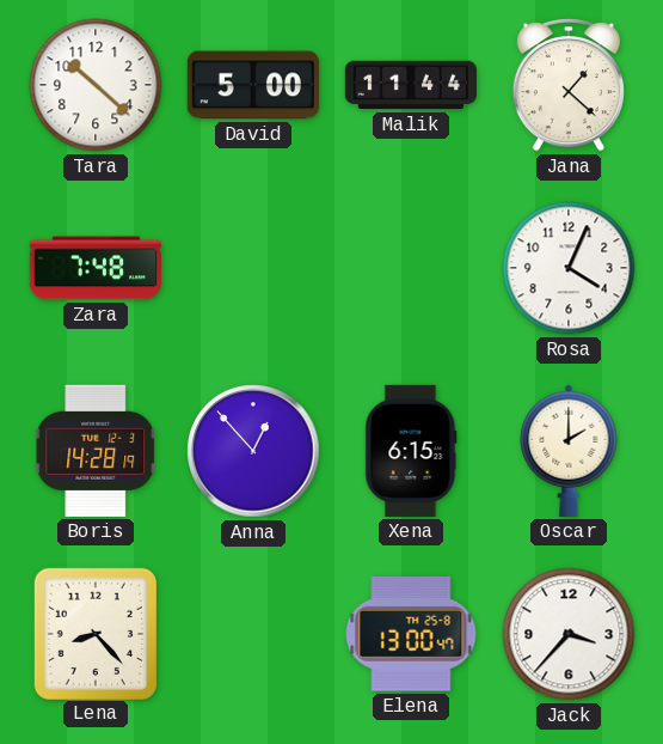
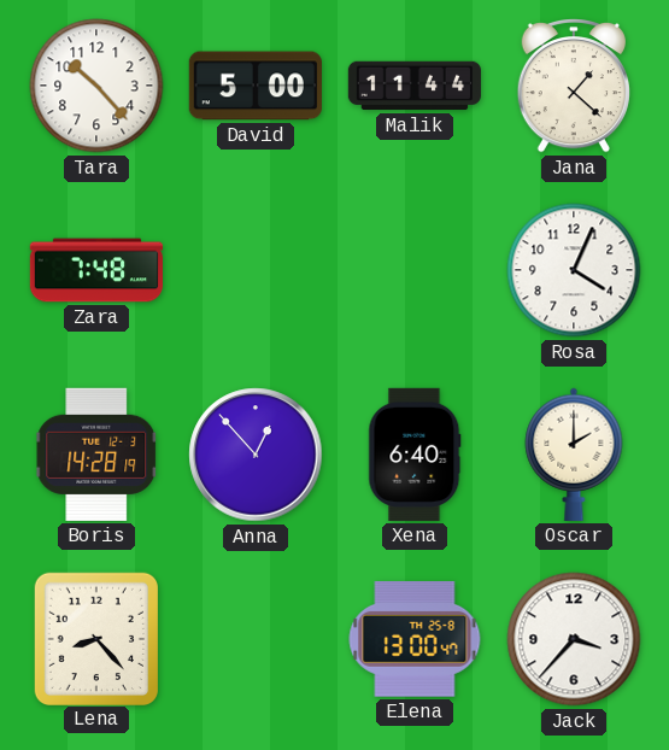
Tara: 10:22 -> 10:23 (96, 86)
Xena: 6:15 -> 6:40 (415, 455)
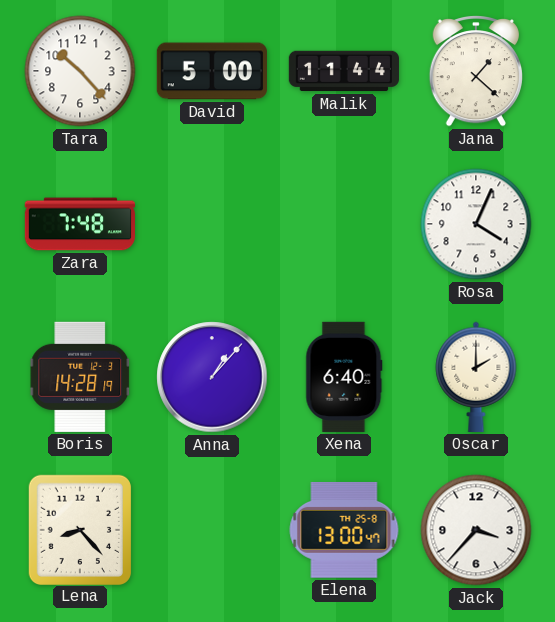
Anna: 12:53 -> 1:07 (212, 377)
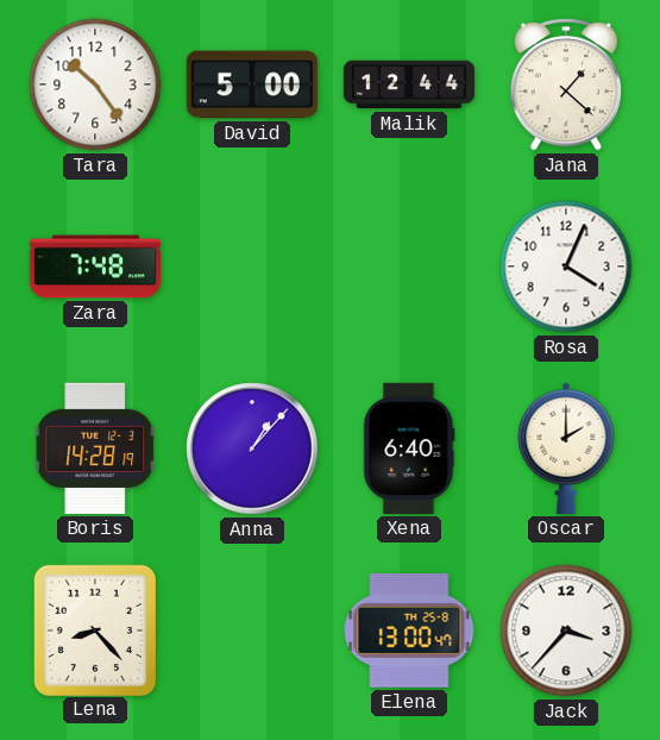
Tara: 10:23 -> 10:24 (95, 84)
Malik: 11:44 -> 12:44 (409, 84)
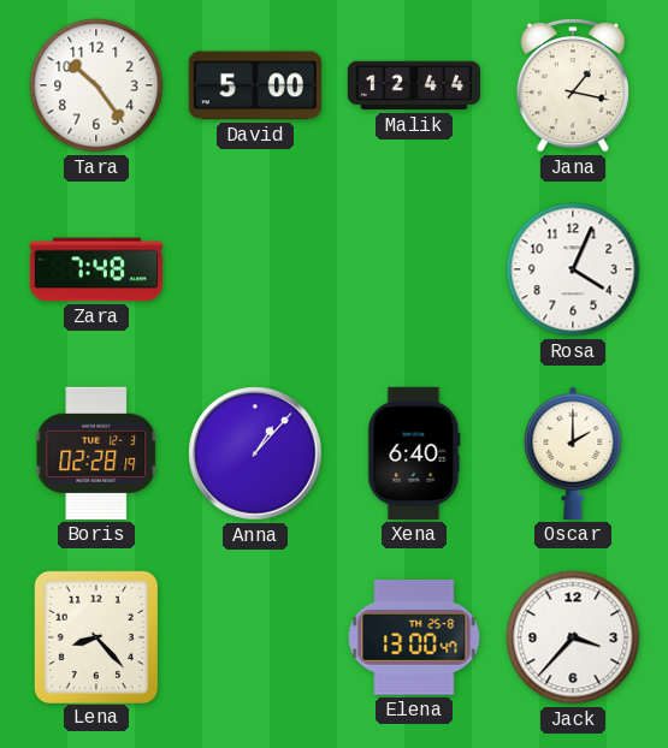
Jana: 1:22 -> 1:17 (573, 87)
Boris: 14:28 -> 02:28 (96, 453)
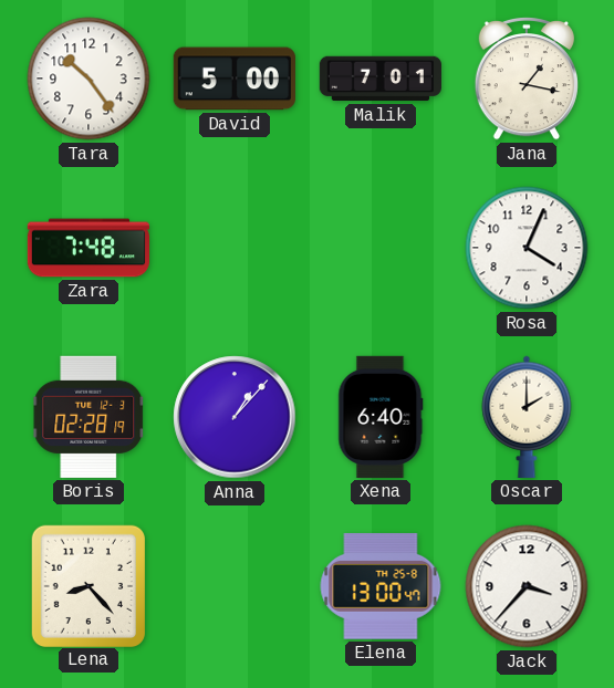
Malik: 12:44 -> 7:01 (381, 79)
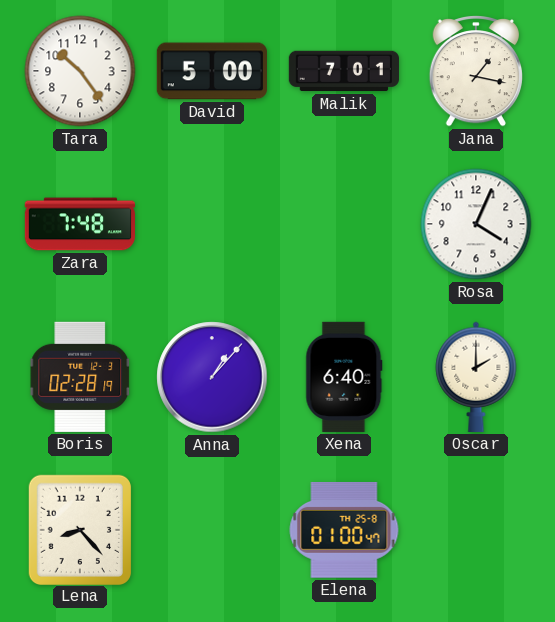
Elena: 13:00 -> 01:00 (344, 530)
Jack: 3:37 -> none (527, 586)
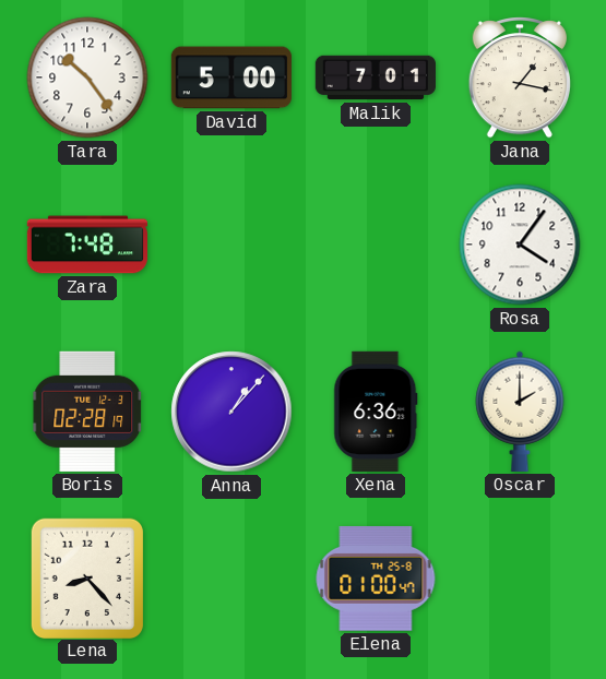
Rosa: 4:04 -> 4:06 (520, 245)
Xena: 6:40 -> 6:36 (376, 412)
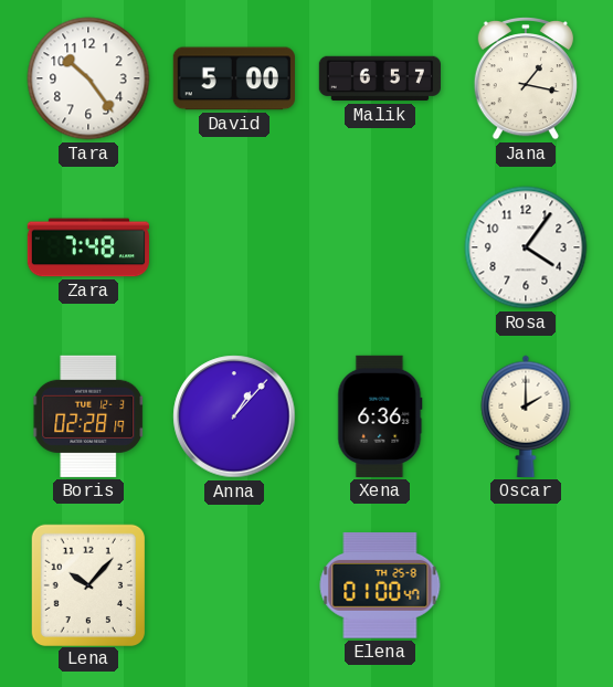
Malik: 7:01 -> 6:57 (380, 78)
Lena: 8:23 -> 10:07 (87, 584)
